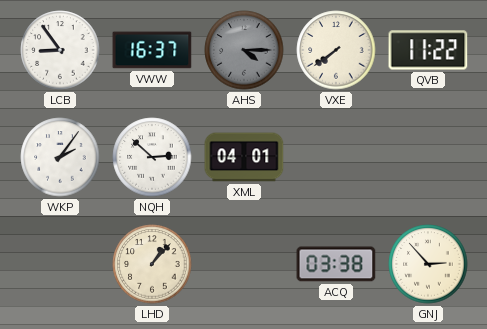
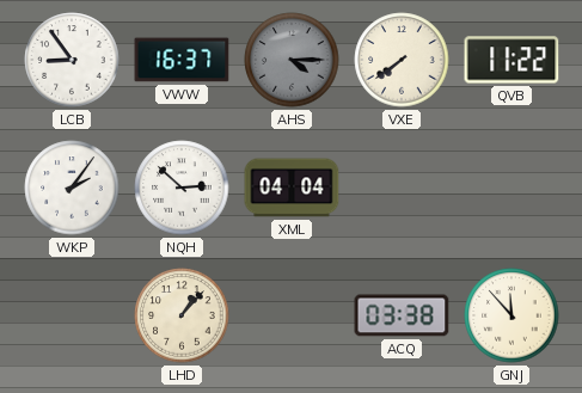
XML: 04:01 -> 04:04 (292, 188)
GNJ: 2:53 -> 11:53 (511, 315)
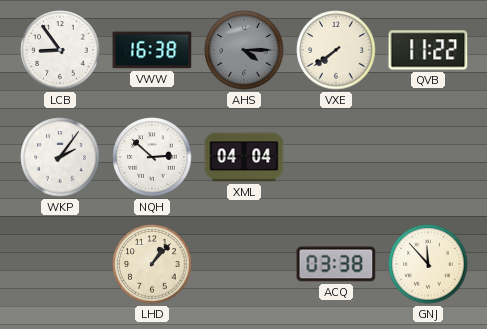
VWW: 16:37 -> 16:38 (152, 50)
